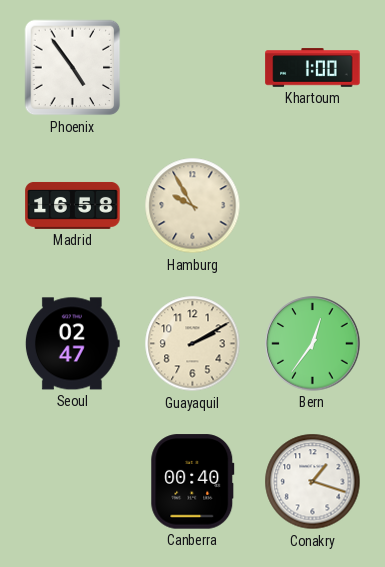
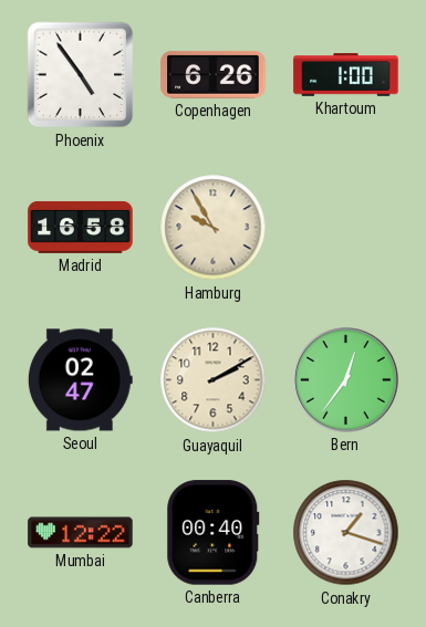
Copenhagen: none -> 6:26 (214, 75)
Mumbai: none -> 12:22 (81, 533)
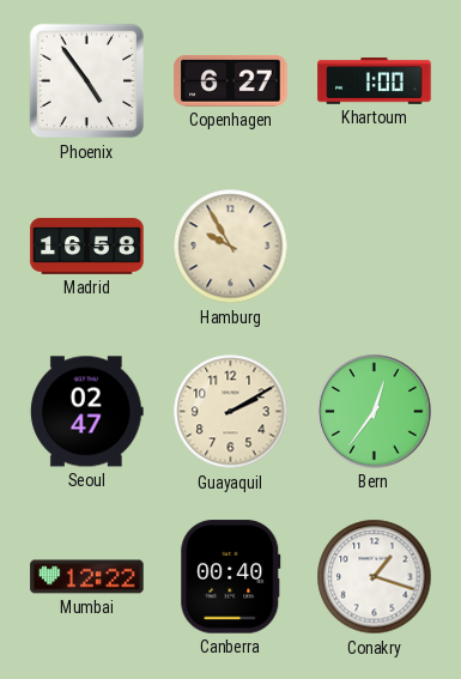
Copenhagen: 6:26 -> 6:27 (231, 81)
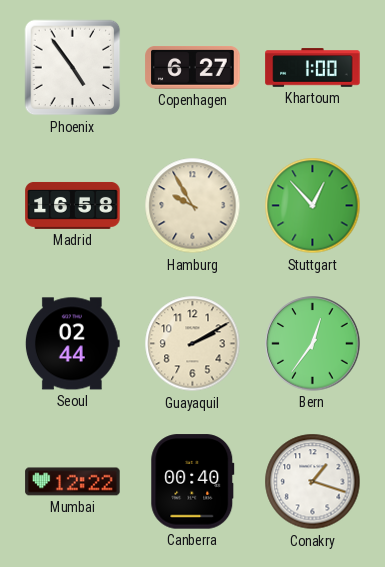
Stuttgart: none -> 12:53 (313, 206)
Seoul: 02:47 -> 02:44 (72, 344)
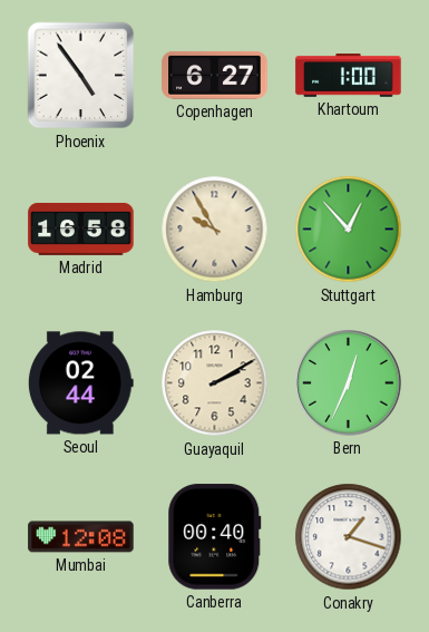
Bern: 12:36 -> 12:34 (349, 383)
Mumbai: 12:22 -> 12:08 (81, 537)
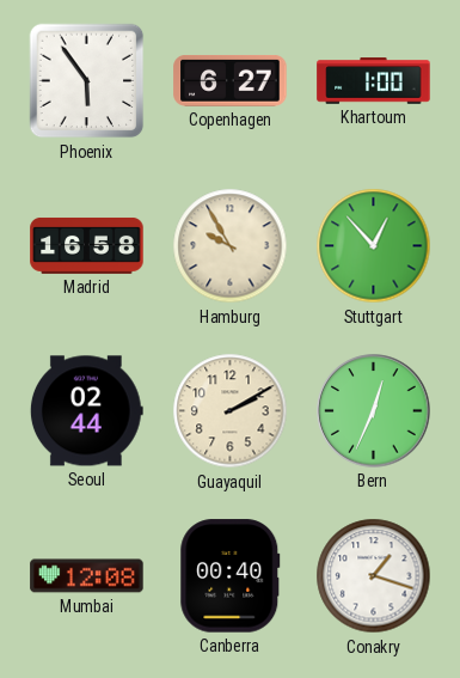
Phoenix: 4:54 -> 5:54 (87, 81)
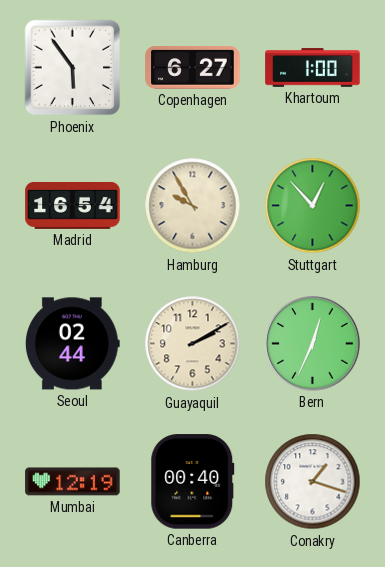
Madrid: 16:58 -> 16:54 (73, 205)
Mumbai: 12:08 -> 12:19 (73, 482)
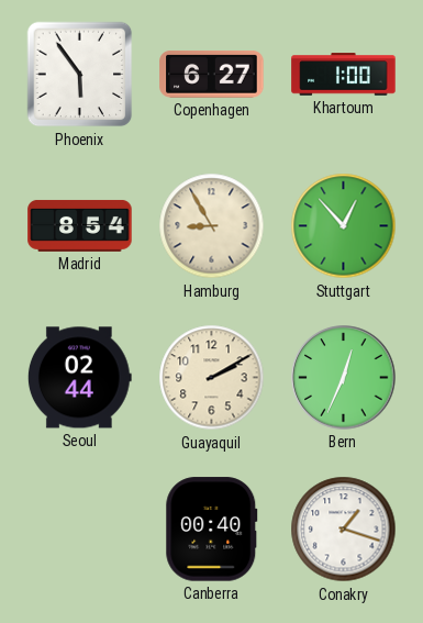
Madrid: 16:54 -> 8:54 (80, 225)
Hamburg: 9:55 -> 8:55 (212, 226)
Mumbai: 12:19 -> none (73, 482)
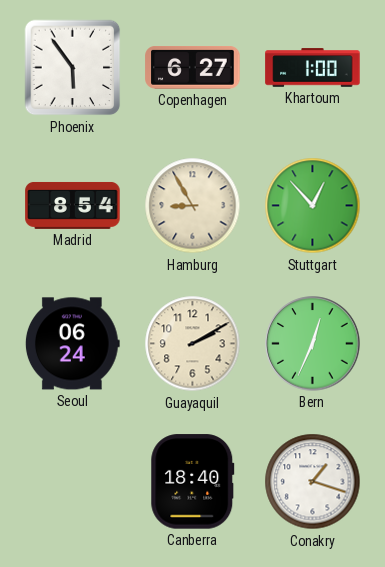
Seoul: 02:44 -> 06:24 (72, 344)
Canberra: 00:40 -> 18:40 (193, 482)
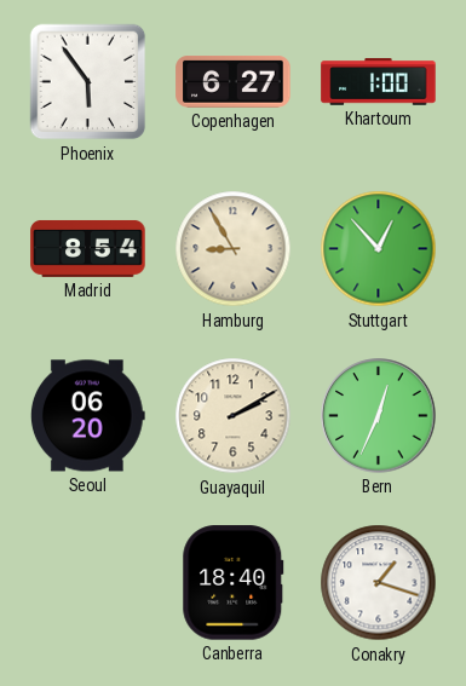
Seoul: 06:24 -> 06:20 (87, 416)
